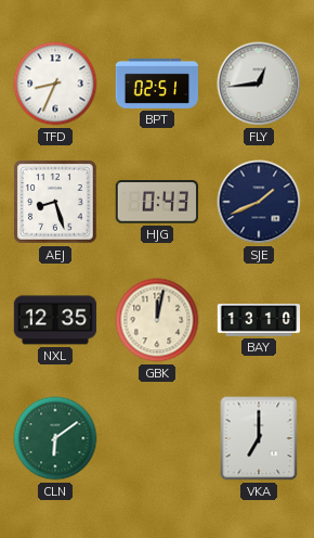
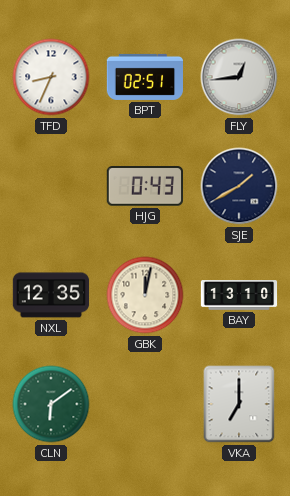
AEJ: 8:27 -> none (55, 202)
SJE: 1:41 -> 1:40 (239, 186)
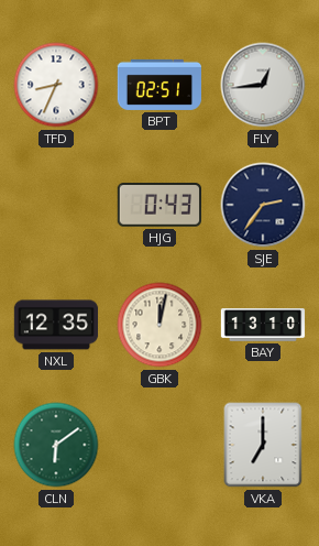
SJE: 1:40 -> 2:36 (263, 205)
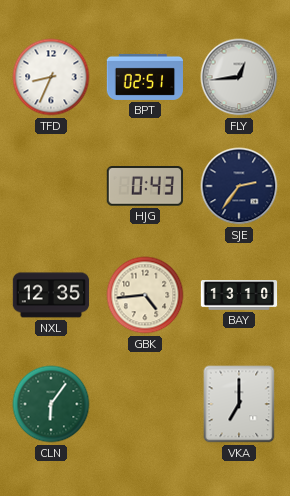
GBK: 12:02 -> 4:44 (145, 295)
CLN: 6:09 -> 6:06 (51, 404)
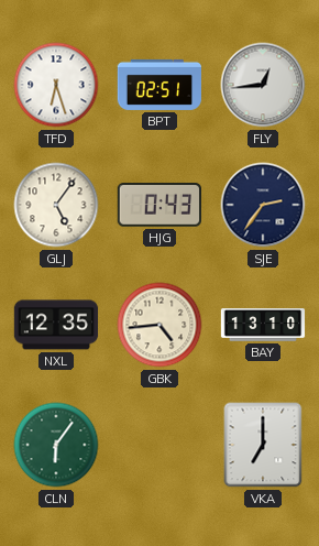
TFD: 8:34 -> 6:27 (56, 85)
GLJ: none -> 5:06 (56, 205)
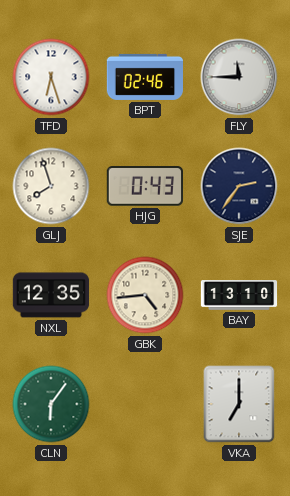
BPT: 02:51 -> 02:46 (145, 77)
FLY: 12:44 -> 11:45 (239, 77)
GLJ: 5:06 -> 7:57 (51, 186)
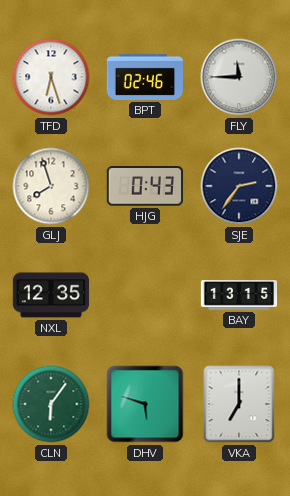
GBK: 4:44 -> none (145, 295)
BAY: 13:10 -> 13:15 (239, 295)
DHV: none -> 5:48 (145, 404)
